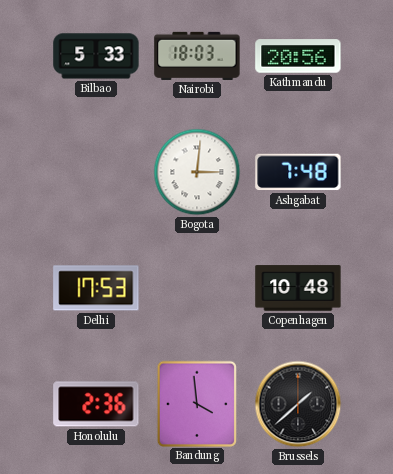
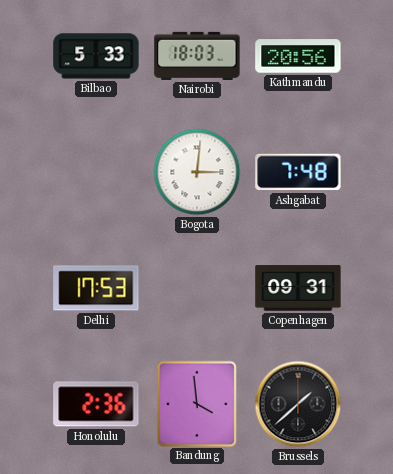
Copenhagen: 10:48 -> 09:31 (298, 288)
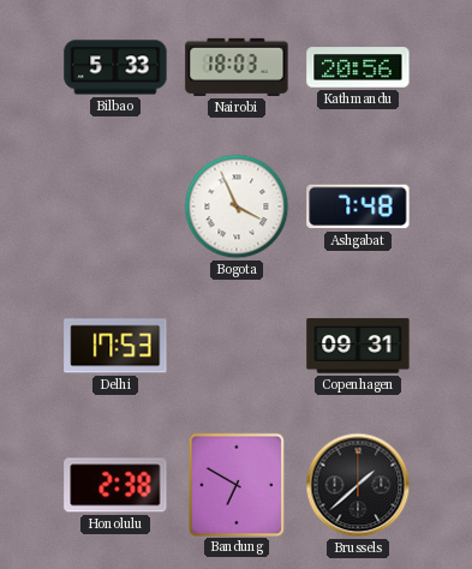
Bogota: 3:01 -> 3:56 (237, 206)
Honolulu: 2:36 -> 2:38 (115, 485)
Bandung: 3:59 -> 6:50 (235, 484)
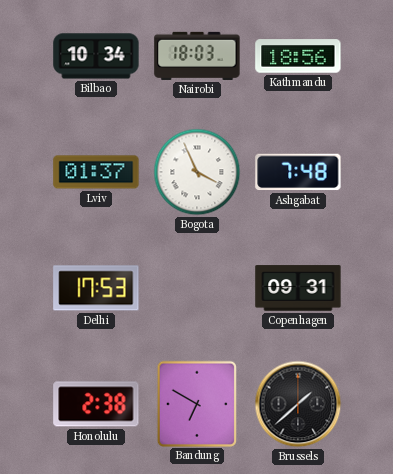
Bilbao: 5:33 -> 10:34 (96, 56)
Kathmandu: 20:56 -> 18:56 (298, 56)
Lviv: none -> 01:37 (96, 172)
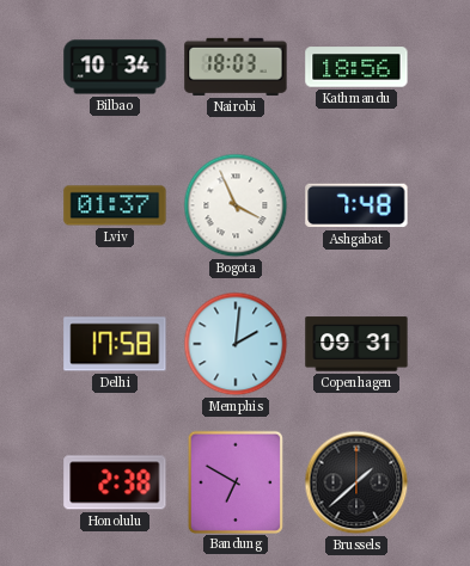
Delhi: 17:53 -> 17:58 (115, 344)
Memphis: none -> 2:01 (236, 344)
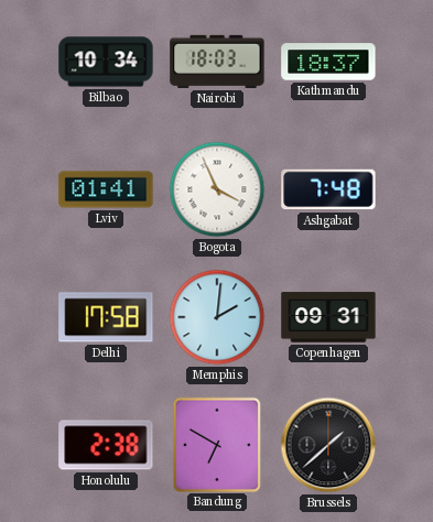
Kathmandu: 18:56 -> 18:37 (328, 62)
Lviv: 01:37 -> 01:41 (106, 189)
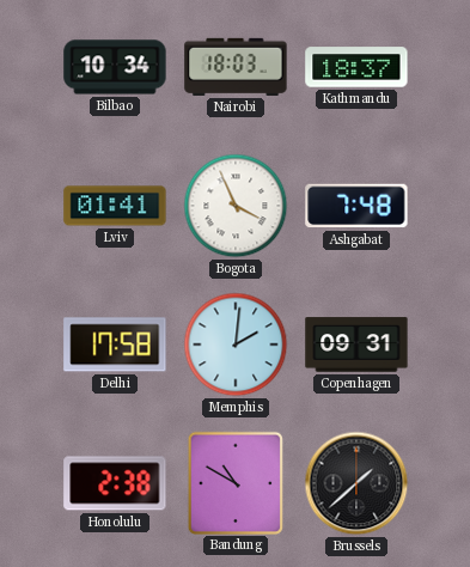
Bandung: 6:50 -> 10:50 (234, 482)
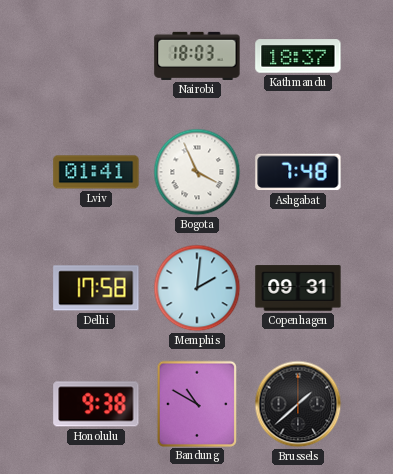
Bilbao: 10:34 -> none (115, 67)
Honolulu: 2:38 -> 9:38 (96, 404)
